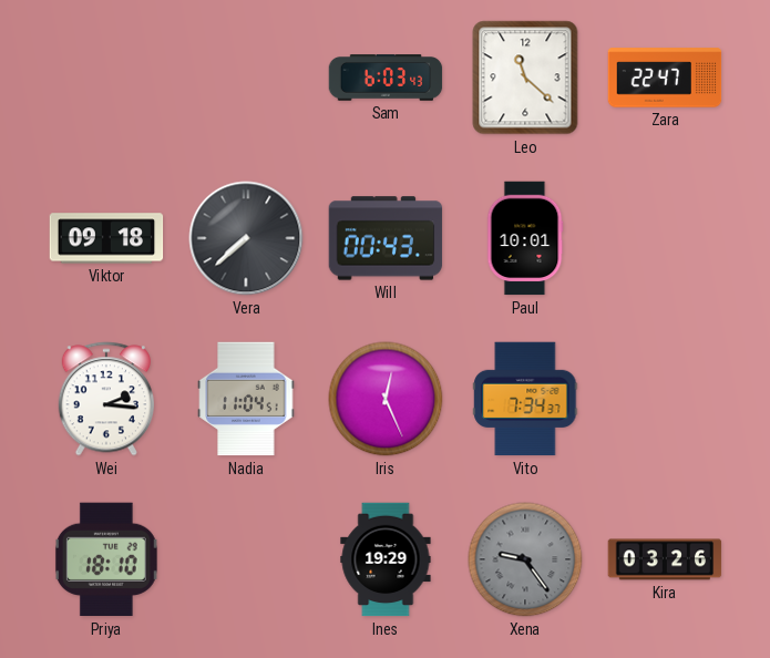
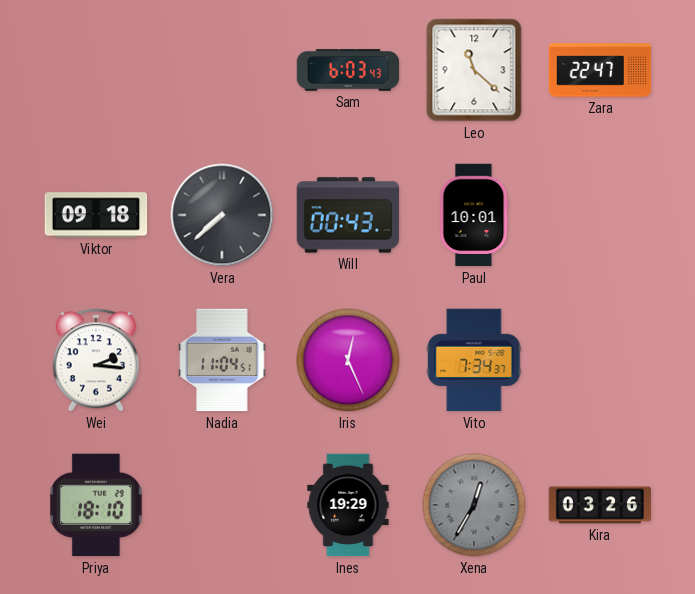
Xena: 9:24 -> 12:35 (474, 505)
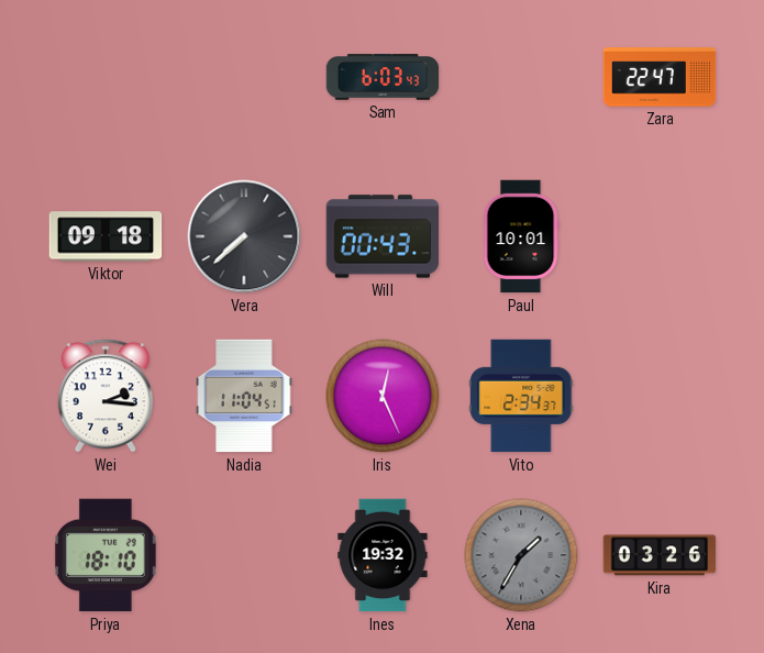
Leo: 11:22 -> none (474, 70)
Vito: 7:34 -> 2:34 (521, 396)
Ines: 19:29 -> 19:32 (383, 555)
Xena: 12:35 -> 1:35 (521, 555)
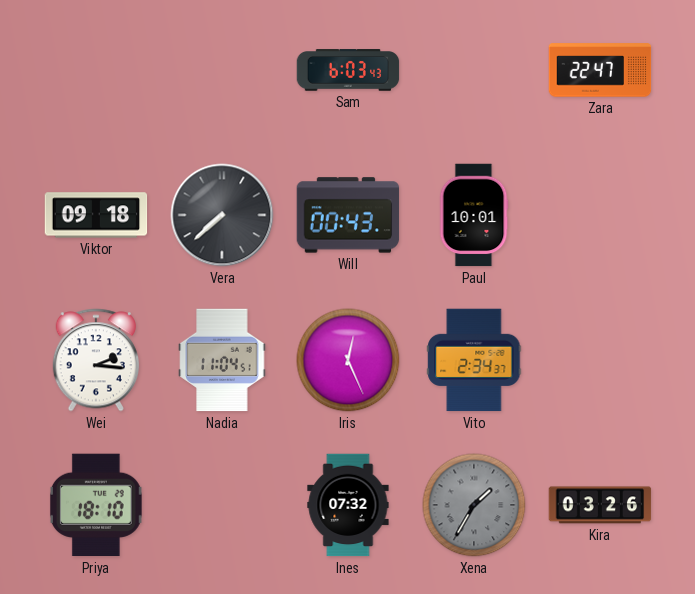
Ines: 19:32 -> 07:32 (348, 505)
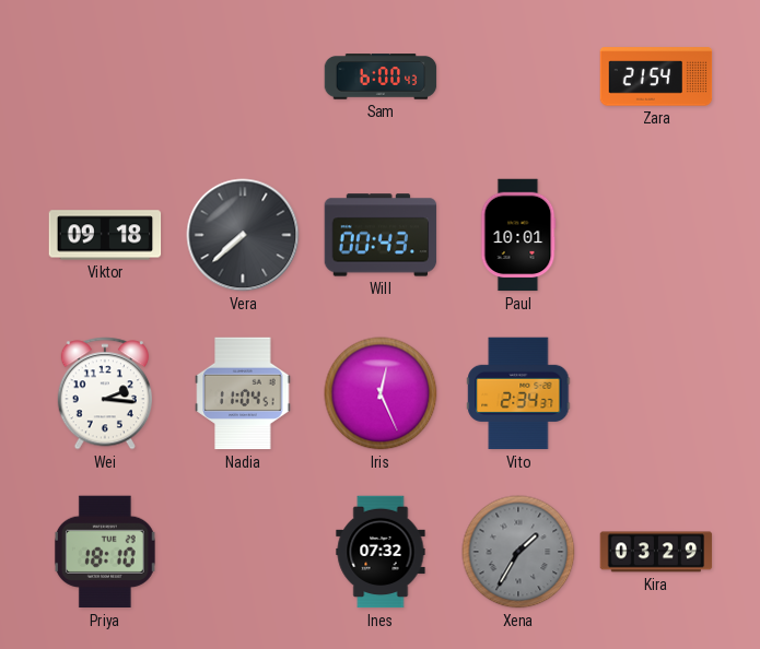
Sam: 6:03 -> 6:00 (381, 76)
Zara: 22:47 -> 21:54 (656, 76)
Kira: 03:26 -> 03:29 (656, 552)
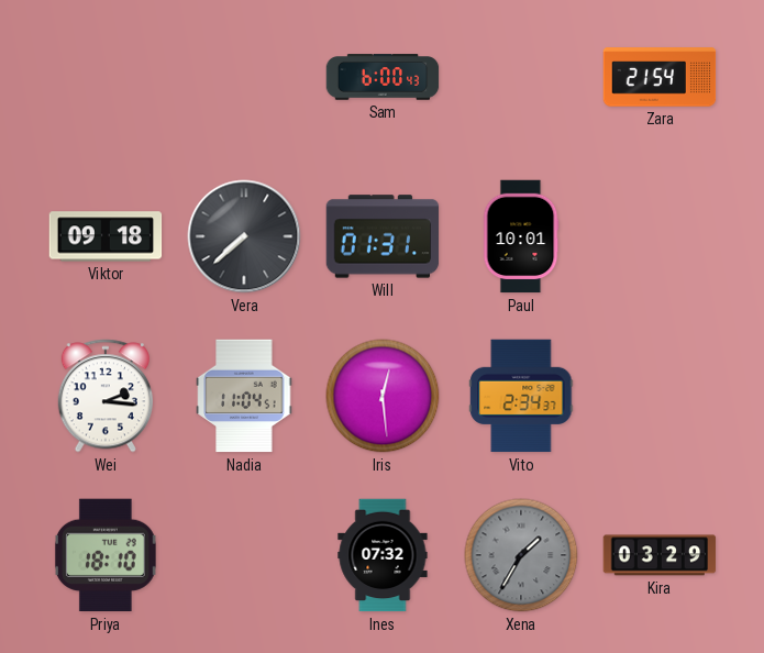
Will: 00:43 -> 01:31 (383, 236)
Iris: 12:26 -> 12:29 (383, 396)
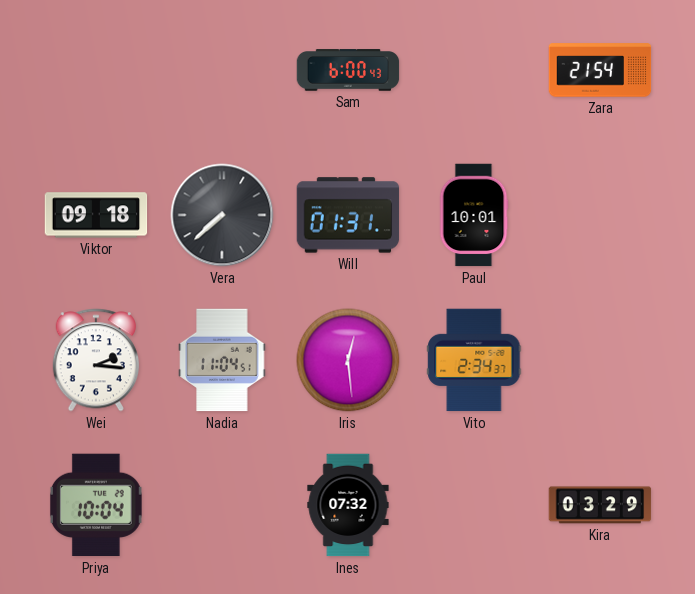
Priya: 18:10 -> 10:04 (96, 505)
Xena: 1:35 -> none (521, 555)
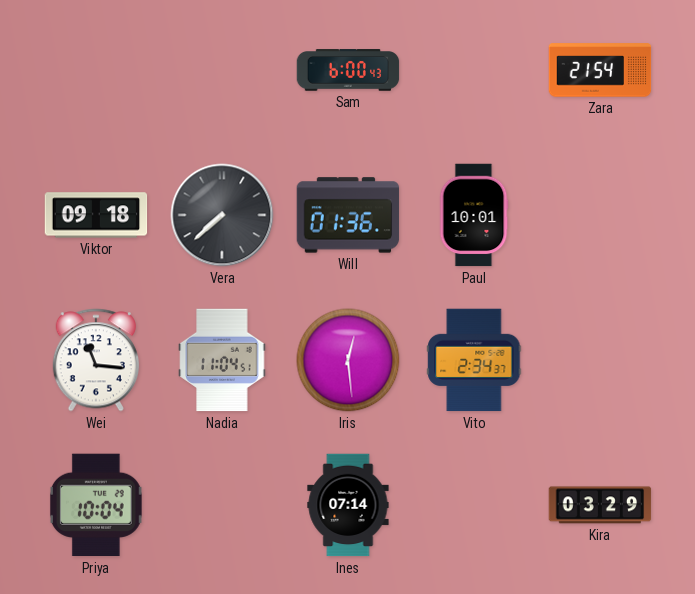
Will: 01:31 -> 01:36 (348, 215)
Wei: 2:16 -> 11:16 (96, 360)
Ines: 07:32 -> 07:14 (348, 505)
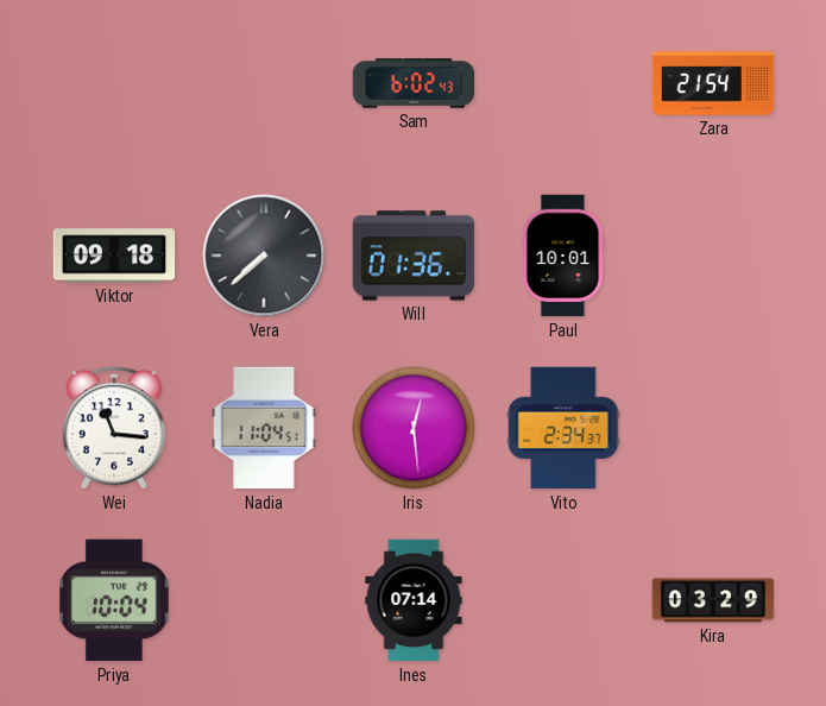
Sam: 6:00 -> 6:02 (414, 83)
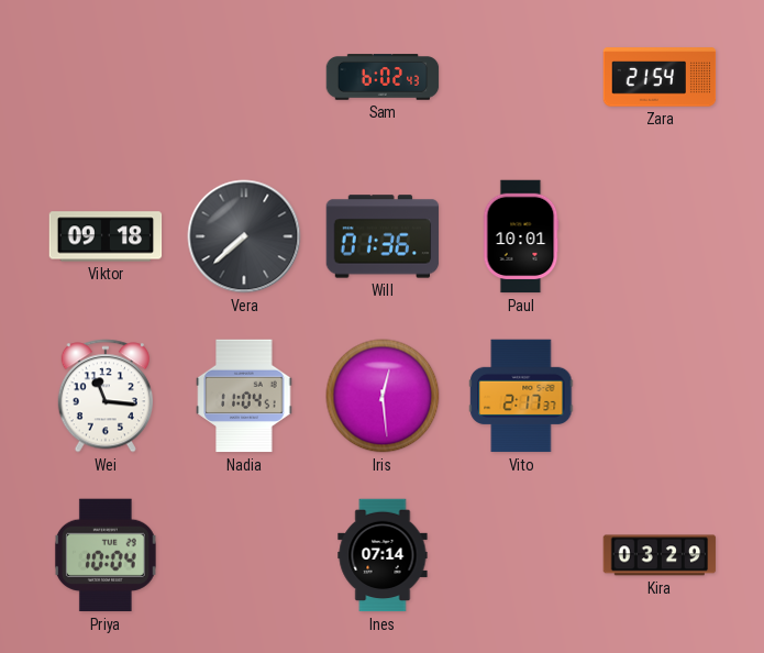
Vito: 2:34 -> 2:17 (521, 396)
